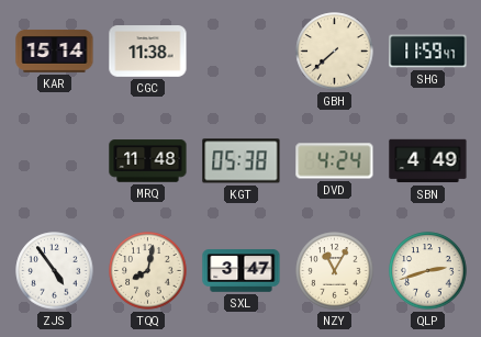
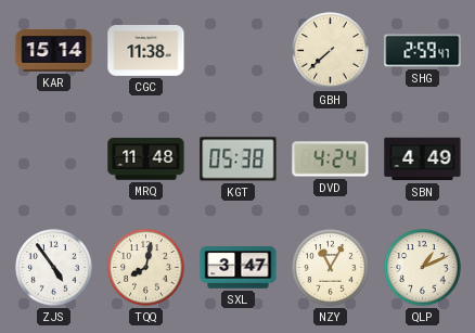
SHG: 11:59 -> 2:59 (423, 51)
QLP: 2:42 -> 1:11 (423, 268)
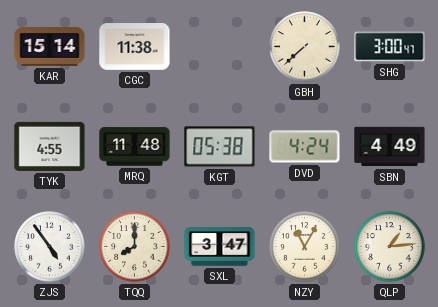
SHG: 2:59 -> 3:00 (390, 47)
TYK: none -> 4:55 (50, 146)
TQQ: 8:02 -> 8:00 (135, 247)
QLP: 1:11 -> 1:14 (390, 247)
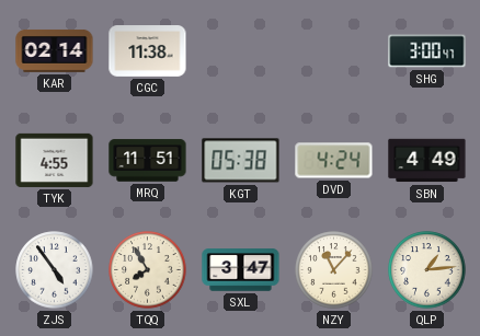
KAR: 15:14 -> 02:14 (55, 50)
GBH: 7:38 -> none (305, 47)
MRQ: 11:48 -> 11:51 (148, 161)
TQQ: 8:00 -> 7:55 (148, 270)
NZY: 11:05 -> 11:07 (334, 270)
